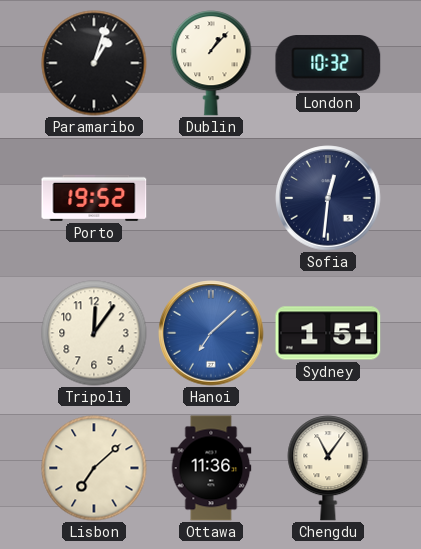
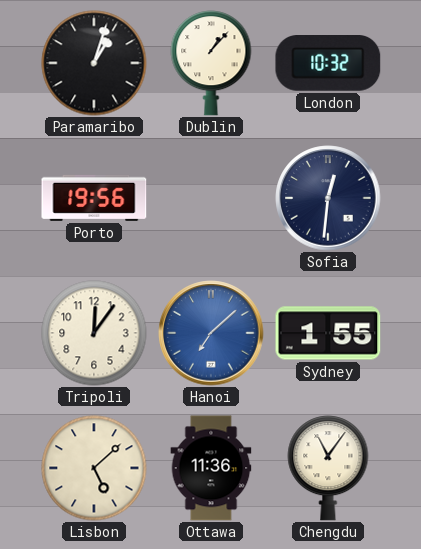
Porto: 19:52 -> 19:56 (94, 198)
Sydney: 1:51 -> 1:55 (328, 333)
Lisbon: 7:08 -> 5:08 (94, 468)
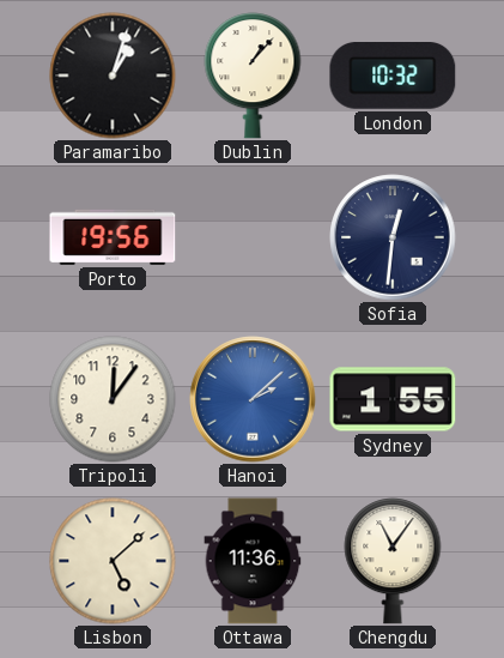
Hanoi: 7:08 -> 2:08 (253, 399)
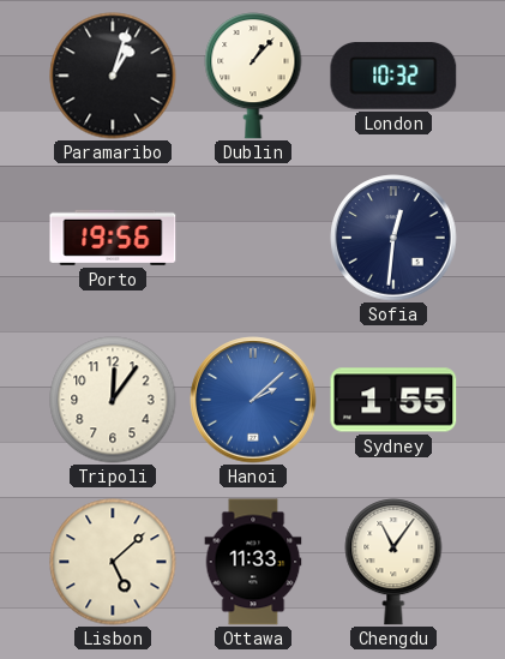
Ottawa: 11:36 -> 11:33 (253, 562)
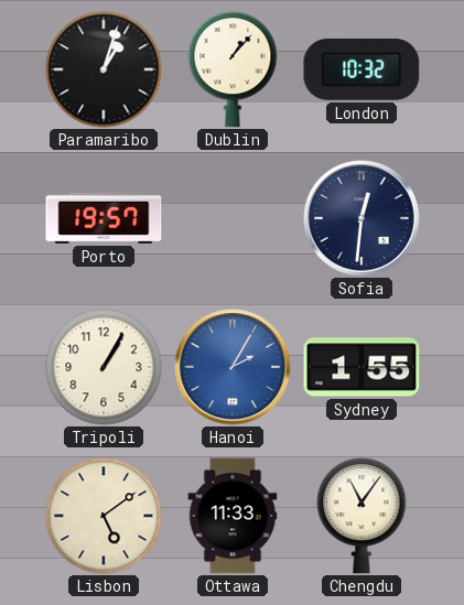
Porto: 19:56 -> 19:57 (104, 218)
Tripoli: 12:06 -> 1:05 (104, 367)
Hanoi: 2:08 -> 2:05 (233, 367)
Lisbon: 5:08 -> 5:09 (104, 516)
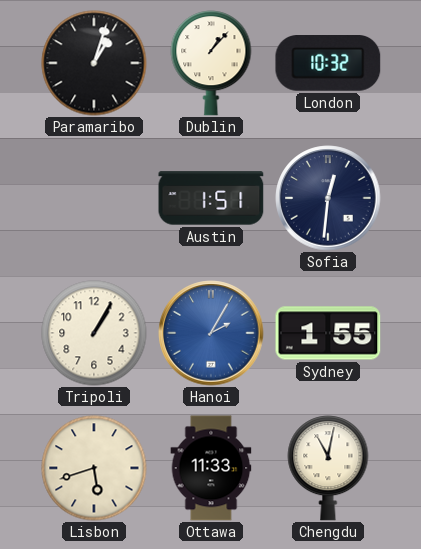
Porto: 19:57 -> none (104, 218)
Austin: none -> 1:51 (211, 198)
Lisbon: 5:09 -> 5:42 (94, 468)
Chengdu: 11:06 -> 11:02 (328, 469)
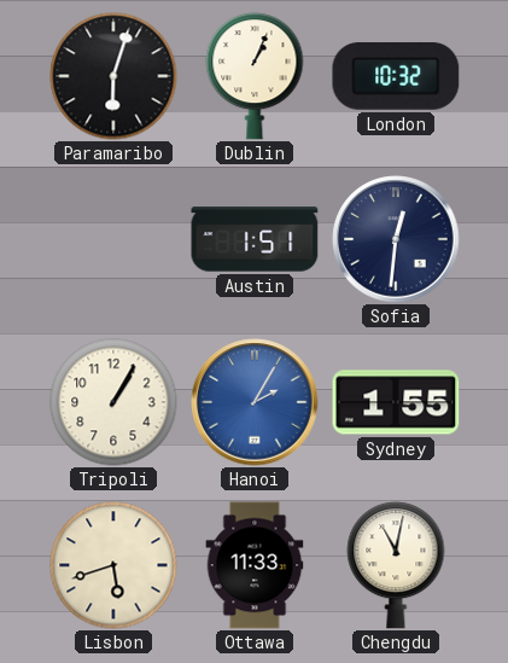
Paramaribo: 1:03 -> 6:03 (113, 76)
Dublin: 1:07 -> 1:04 (255, 77)
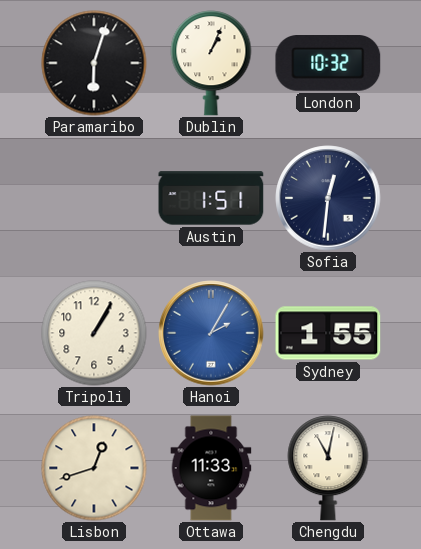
Lisbon: 5:42 -> 12:42 (94, 468)
